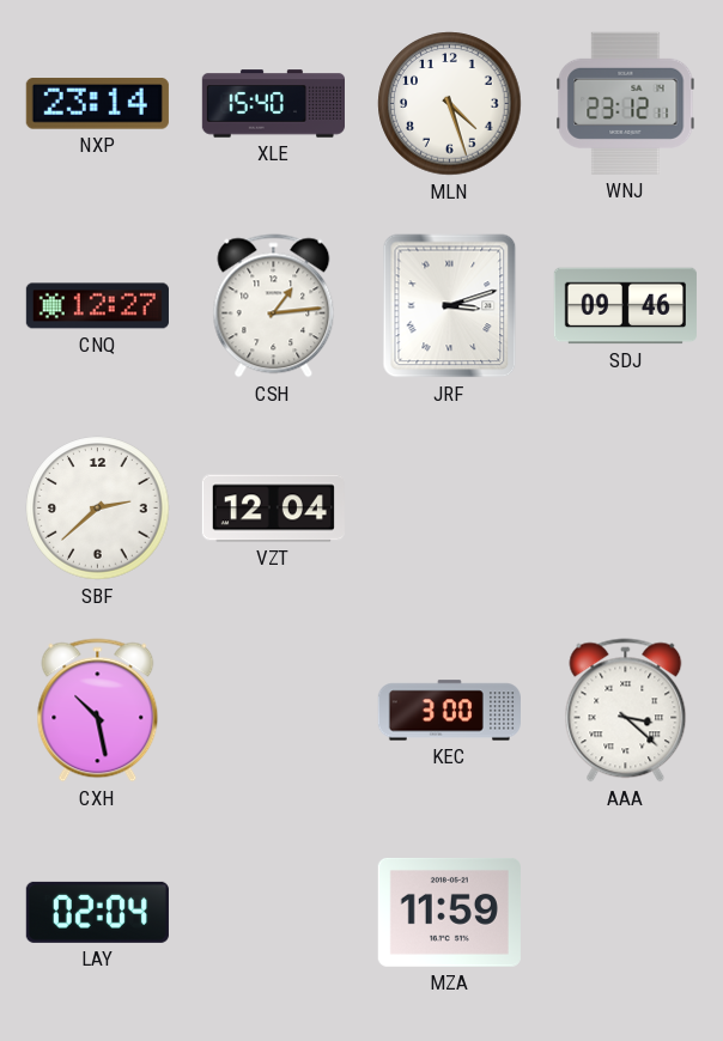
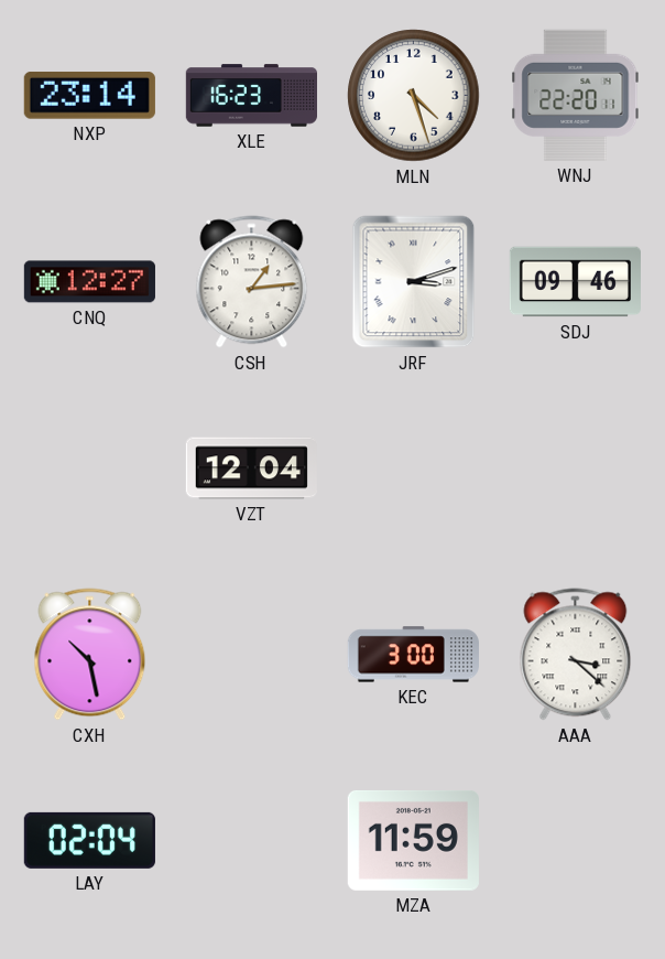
XLE: 15:40 -> 16:23 (251, 96)
WNJ: 23:12 -> 22:20 (576, 95)
SBF: 2:38 -> none (98, 509)
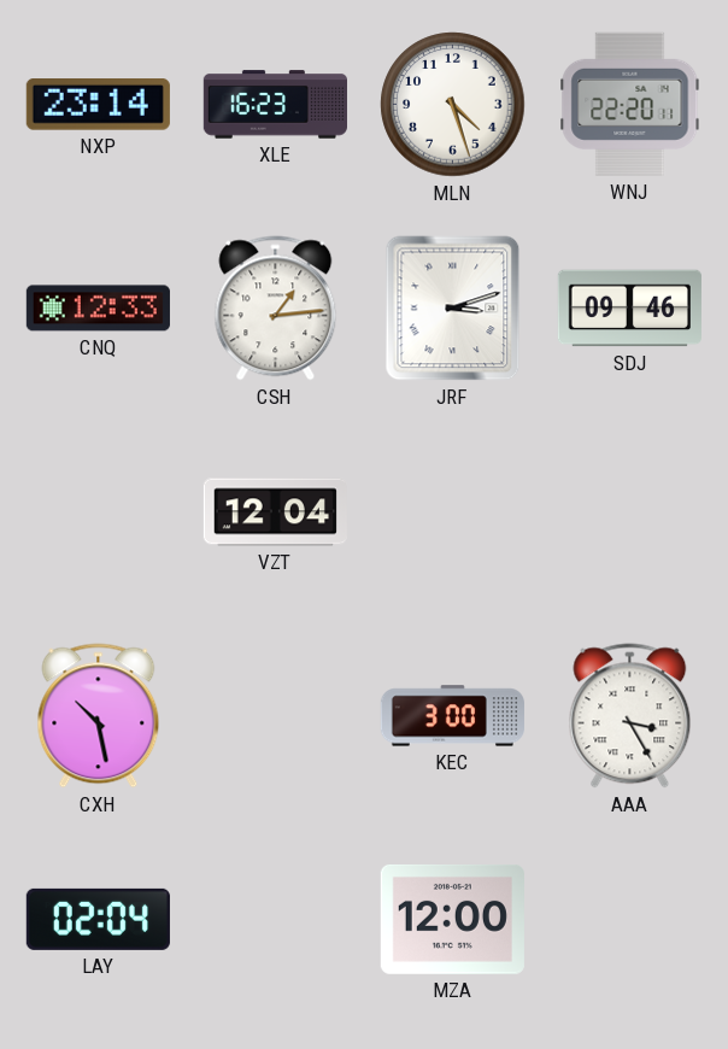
CNQ: 12:27 -> 12:33 (98, 309)
AAA: 3:22 -> 3:25 (630, 716)
MZA: 11:59 -> 12:00 (452, 919)
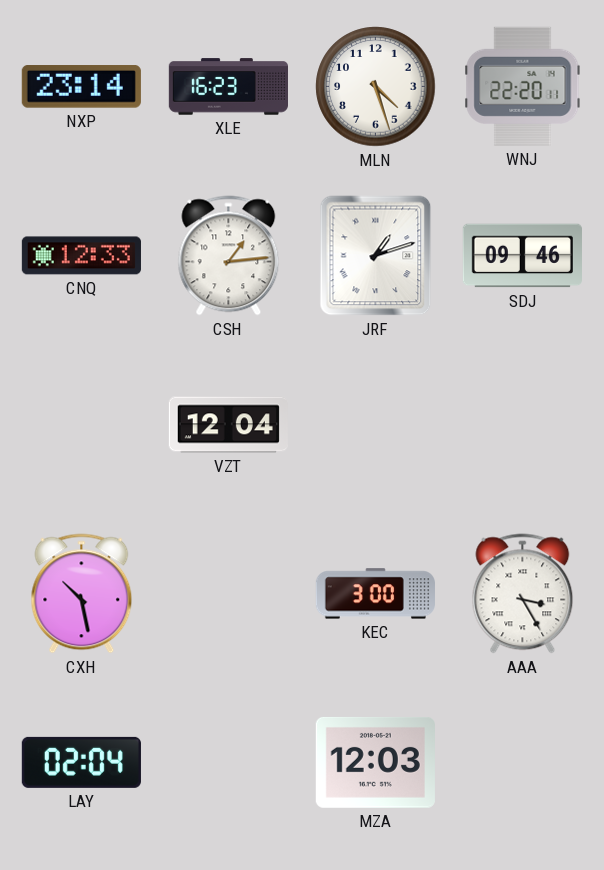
JRF: 3:12 -> 1:12 (376, 256)
MZA: 12:00 -> 12:03 (375, 762)
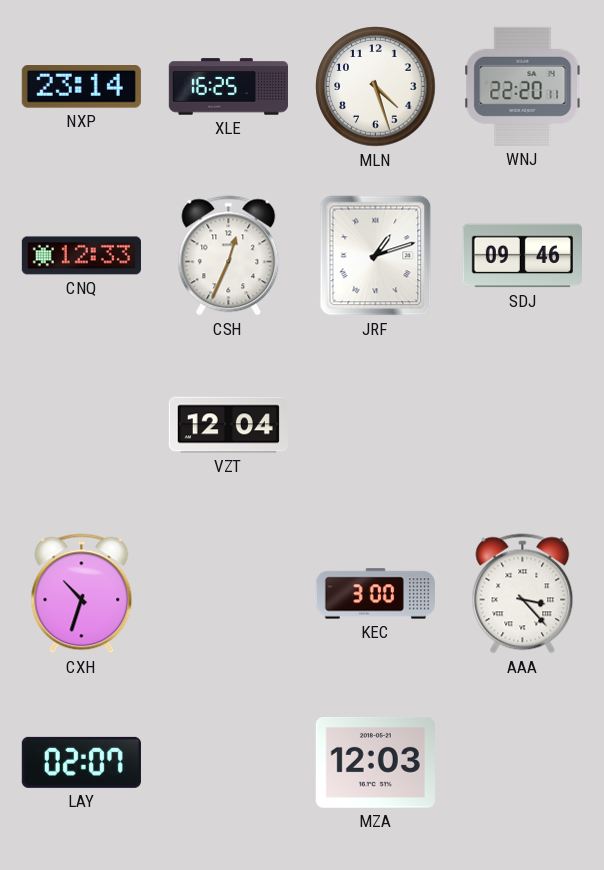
XLE: 16:23 -> 16:25 (228, 87)
CSH: 1:14 -> 12:34 (229, 256)
CXH: 10:28 -> 10:33 (82, 594)
AAA: 3:25 -> 3:23 (523, 594)
LAY: 02:04 -> 02:07 (81, 762)
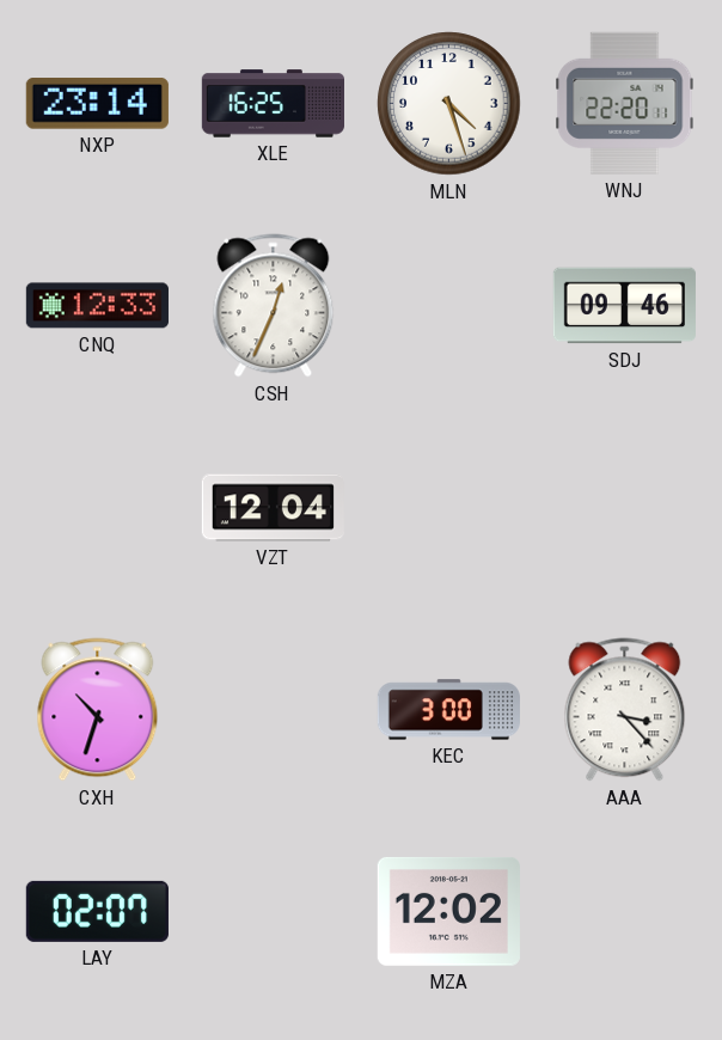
JRF: 1:12 -> none (376, 256)
MZA: 12:03 -> 12:02 (448, 911)
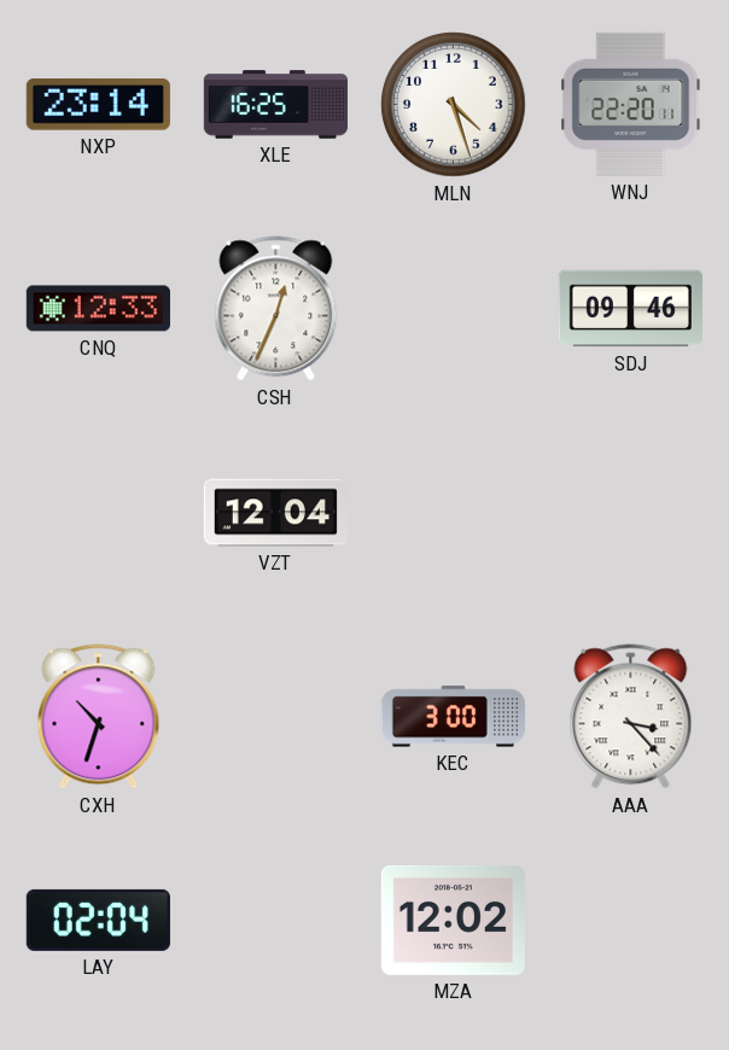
LAY: 02:07 -> 02:04 (98, 920)
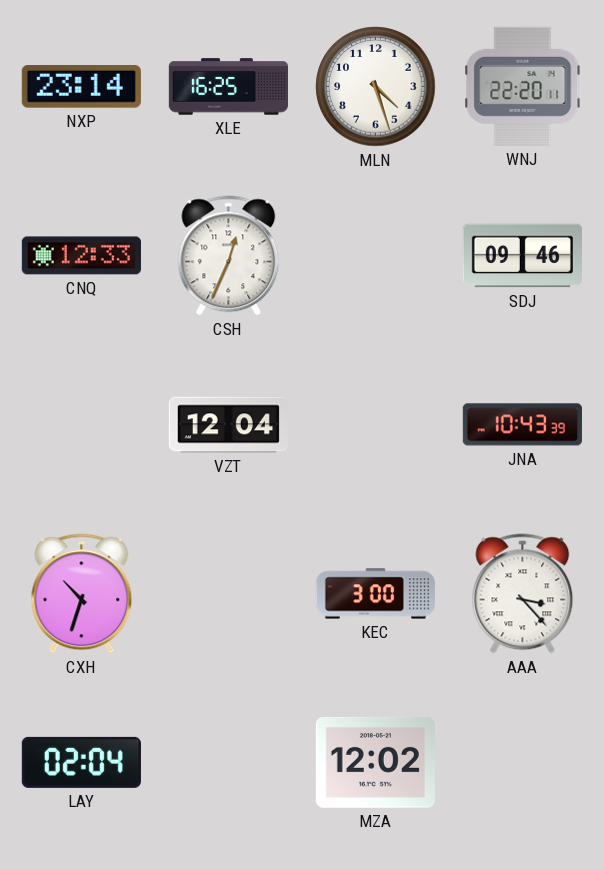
JNA: none -> 10:43 (522, 425)
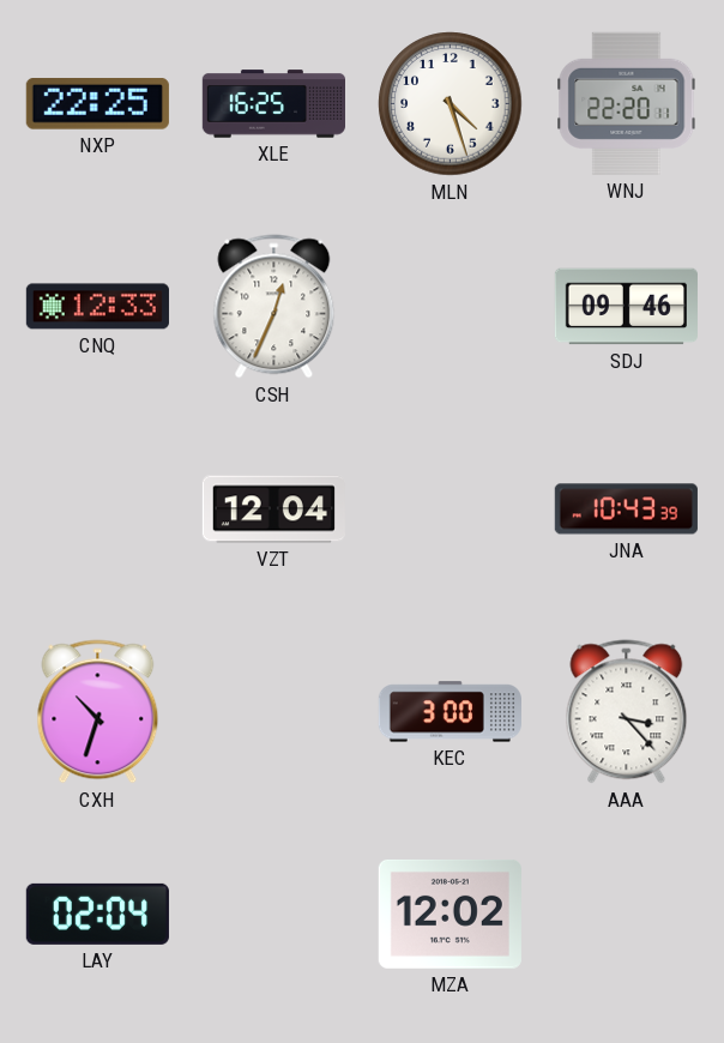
NXP: 23:14 -> 22:25 (97, 104)
